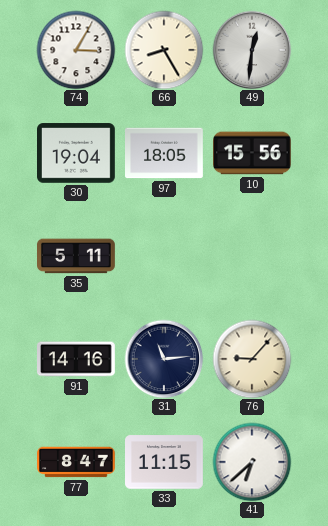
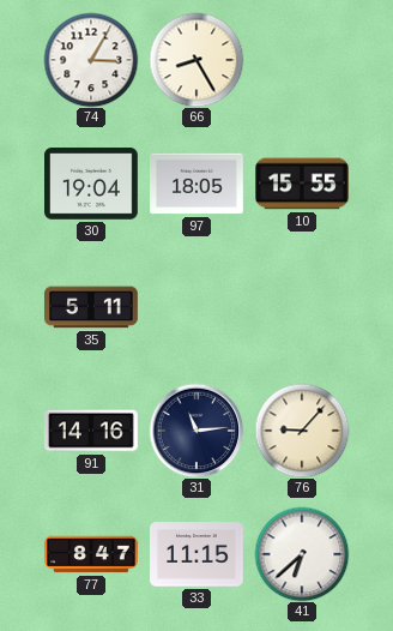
49: 12:31 -> none (252, 50)
10: 15:56 -> 15:55 (303, 184)
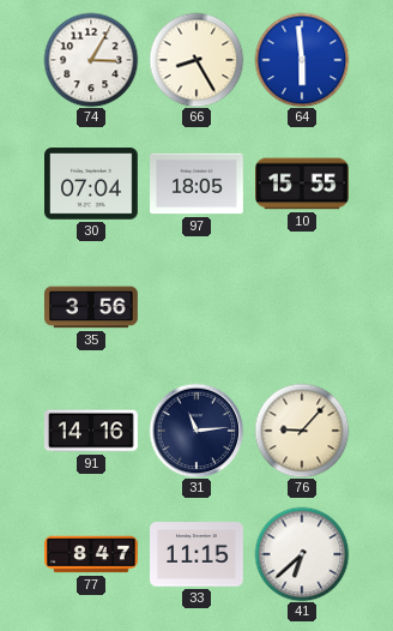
64: none -> 5:59 (302, 60)
30: 19:04 -> 07:04 (92, 184)
35: 5:11 -> 3:56 (92, 307)
